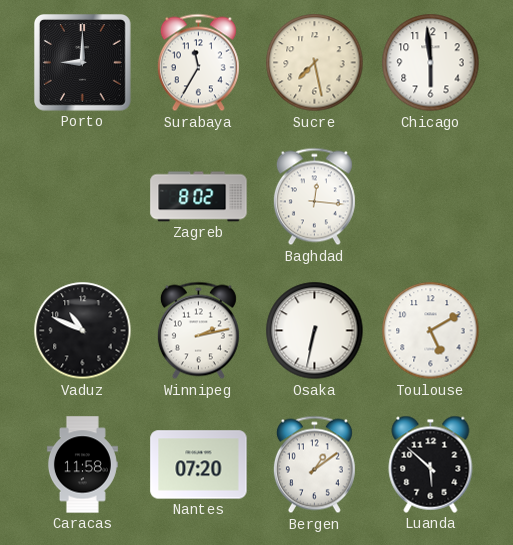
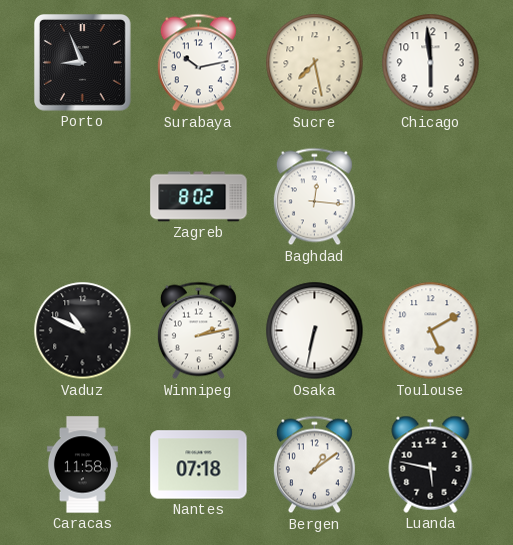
Porto: 9:00 -> 8:56 (83, 63)
Surabaya: 11:35 -> 10:13 (198, 63)
Nantes: 07:20 -> 07:18 (199, 465)
Luanda: 5:52 -> 5:47 (431, 464)
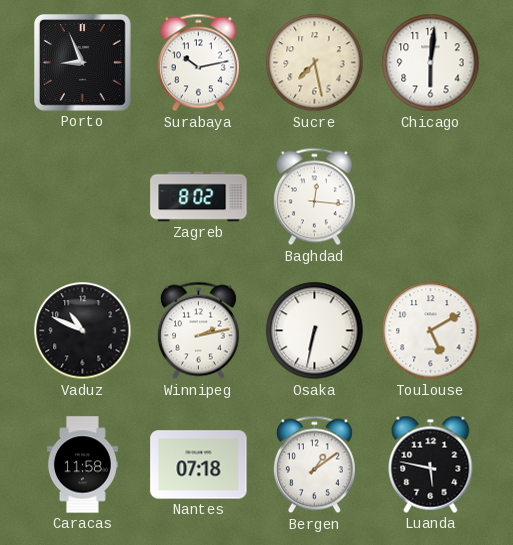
Chicago: 5:59 -> 6:01 (431, 63)
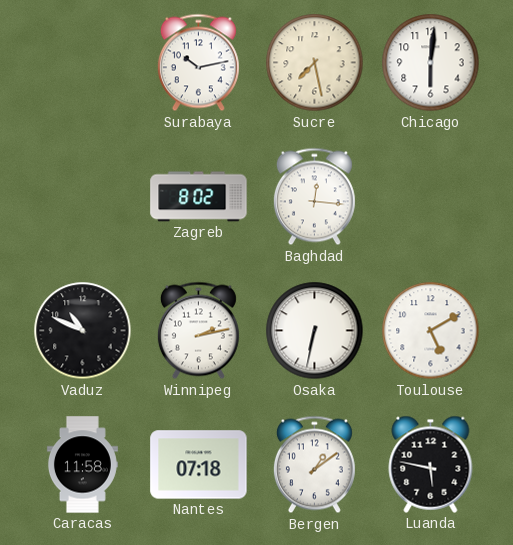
Porto: 8:56 -> none (83, 63)
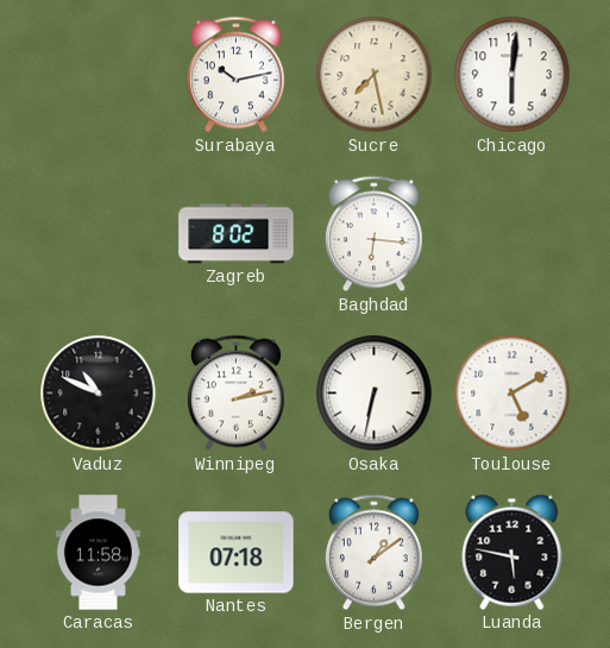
Baghdad: 12:16 -> 6:16 (373, 234)
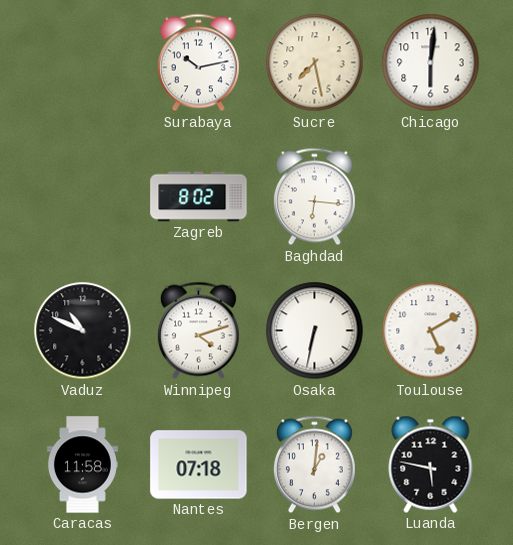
Winnipeg: 2:13 -> 4:12 (198, 331)
Bergen: 1:09 -> 1:01 (314, 465)
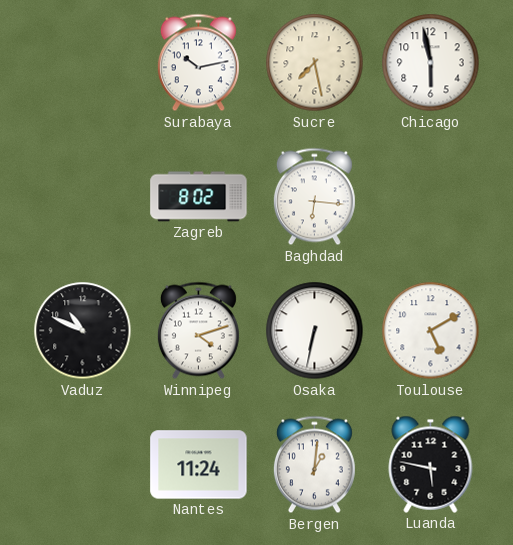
Chicago: 6:01 -> 5:58 (431, 63)
Caracas: 11:58 -> none (82, 465)
Nantes: 07:18 -> 11:24 (199, 465)
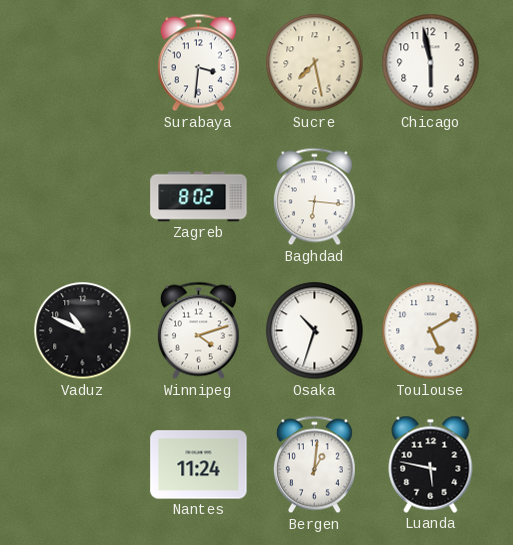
Surabaya: 10:13 -> 3:31 (198, 63)
Osaka: 6:32 -> 10:33 (315, 331)
